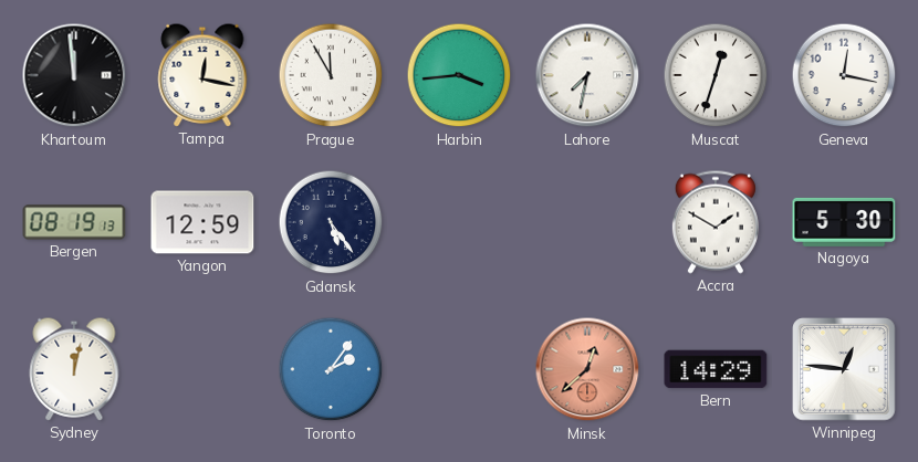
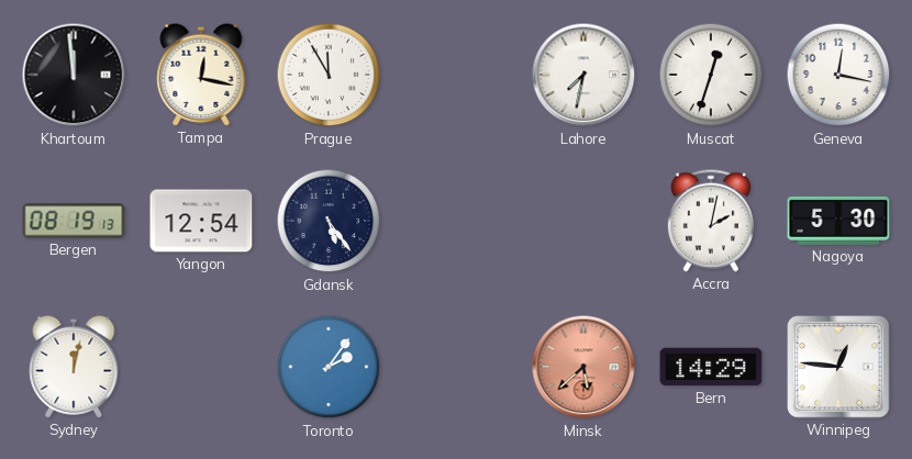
Harbin: 3:44 -> none (459, 75)
Yangon: 12:59 -> 12:54 (201, 221)
Accra: 1:50 -> 2:02 (711, 221)
Minsk: 12:38 -> 5:38 (583, 367)
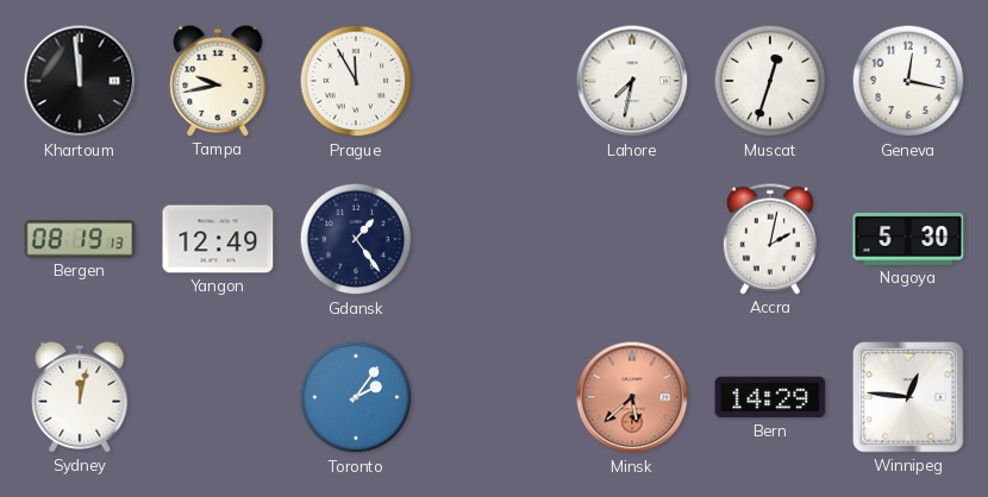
Tampa: 12:17 -> 9:43 (218, 81)
Yangon: 12:54 -> 12:49 (218, 239)
Gdansk: 5:24 -> 1:24 (356, 239)
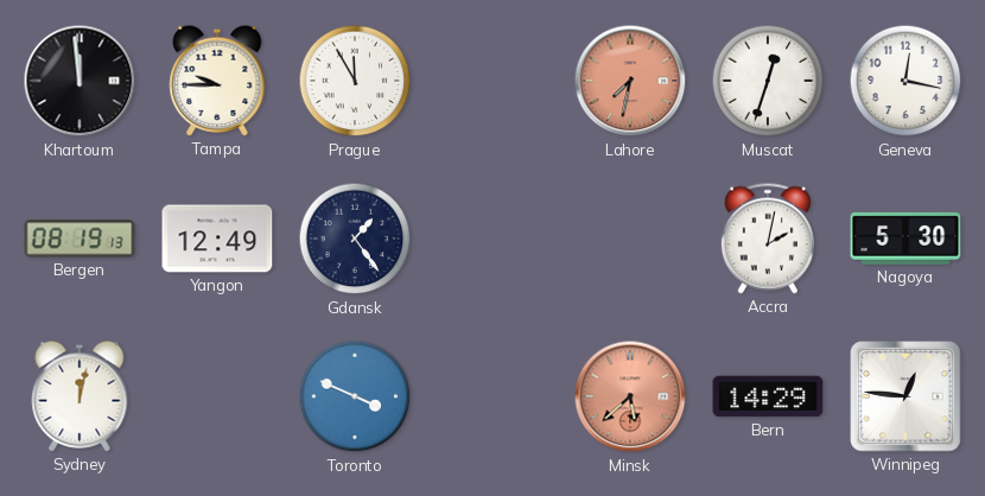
Tampa: 9:43 -> 9:45 (217, 81)
Lahore dial: white -> salmon (630, 81)
Toronto: 2:06 -> 3:49 (355, 396)
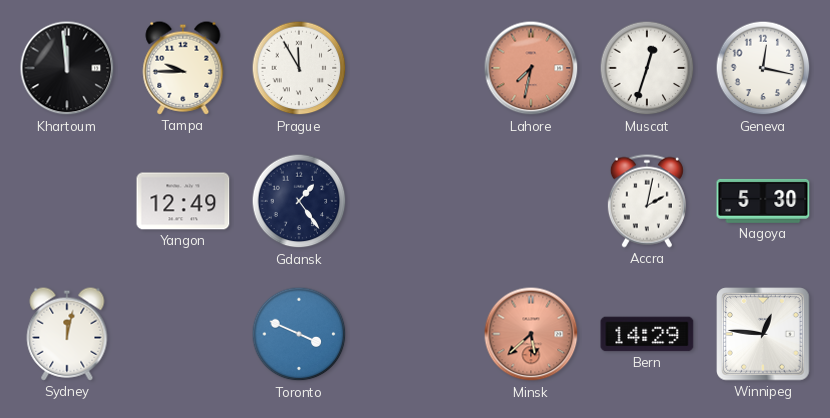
Bergen: 08:19 -> none (80, 239)
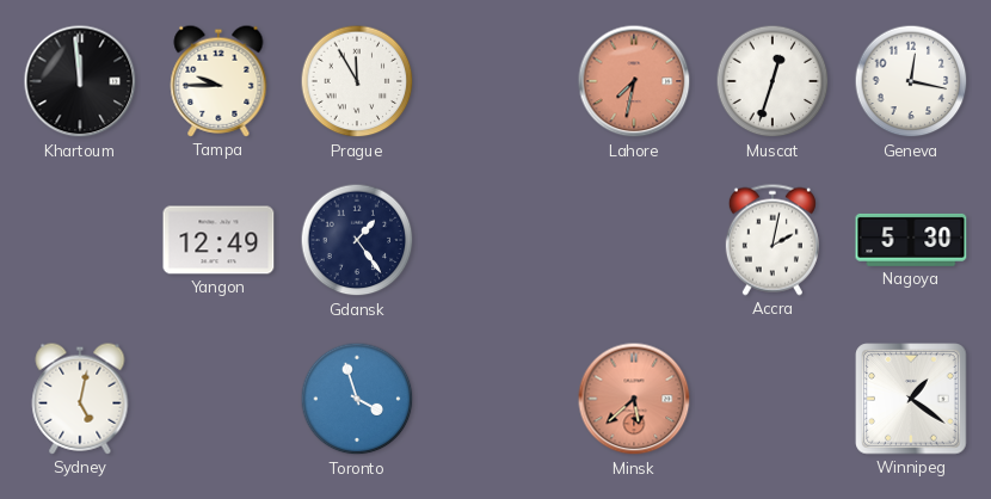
Sydney: 12:02 -> 5:02 (80, 399)
Toronto: 3:49 -> 3:57 (357, 399)
Bern: 14:29 -> none (647, 334)
Winnipeg: 12:46 -> 1:21 (911, 399)
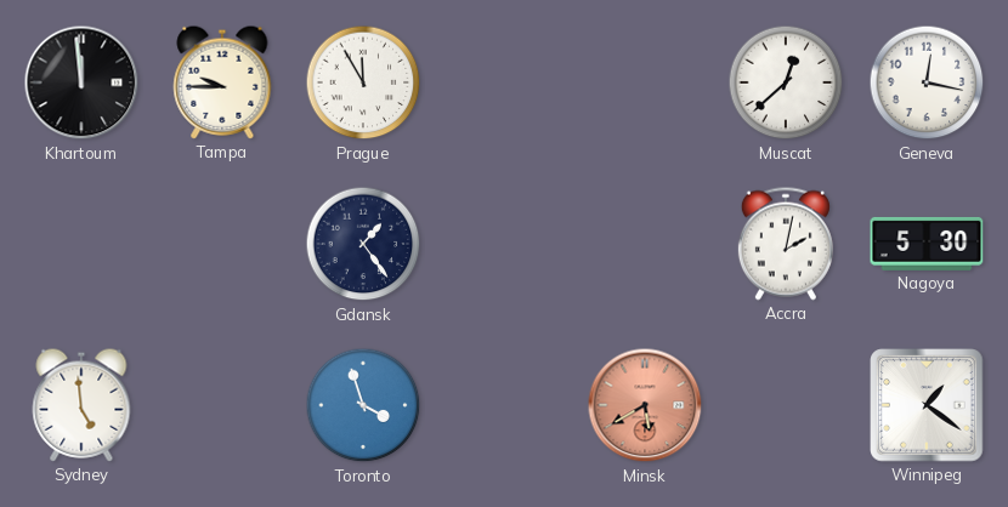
Lahore: 7:32 -> none (634, 81)
Muscat: 12:33 -> 12:38 (786, 82)
Yangon: 12:49 -> none (218, 240)
Sydney: 5:02 -> 4:59 (81, 405)
Minsk: 5:38 -> 5:40 (645, 405)
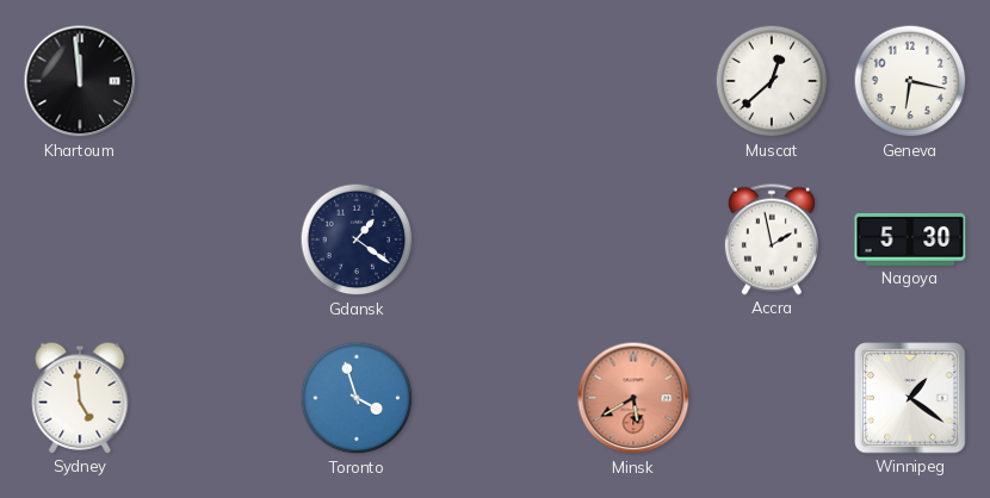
Tampa: 9:45 -> none (222, 82)
Prague: 11:55 -> none (363, 82)
Geneva: 12:17 -> 6:17 (910, 81)
Gdansk: 1:24 -> 1:21 (357, 239)
Accra: 2:02 -> 1:58 (772, 239)
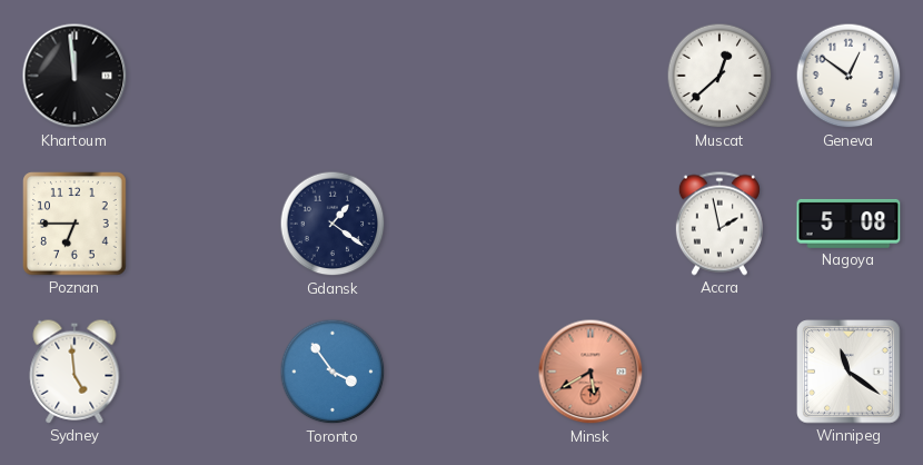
Geneva: 6:17 -> 12:51 (848, 76)
Poznan: none -> 6:45 (75, 224)
Nagoya: 5:30 -> 5:08 (848, 224)
Toronto: 3:57 -> 3:54 (333, 372)
Winnipeg: 1:21 -> 11:21 (848, 372)
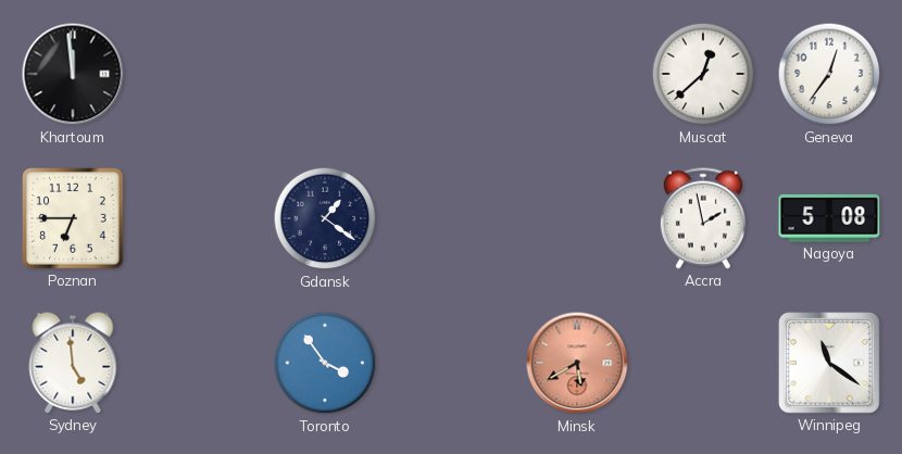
Geneva: 12:51 -> 12:36 (829, 74)
